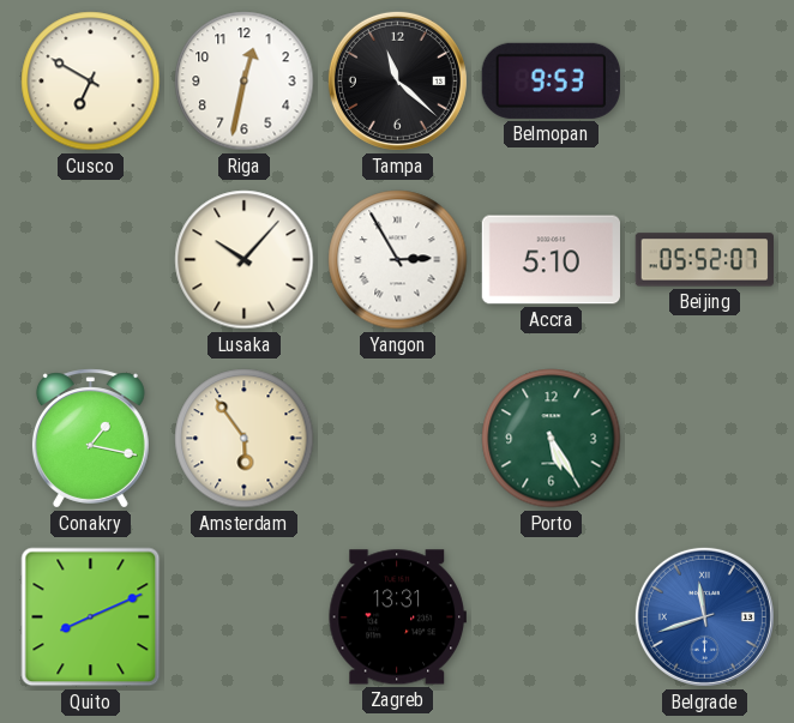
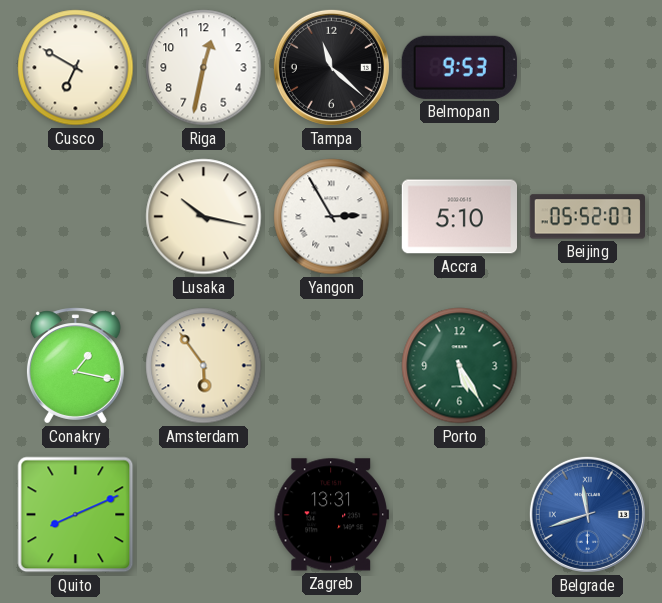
Lusaka: 10:07 -> 10:17 (204, 217)
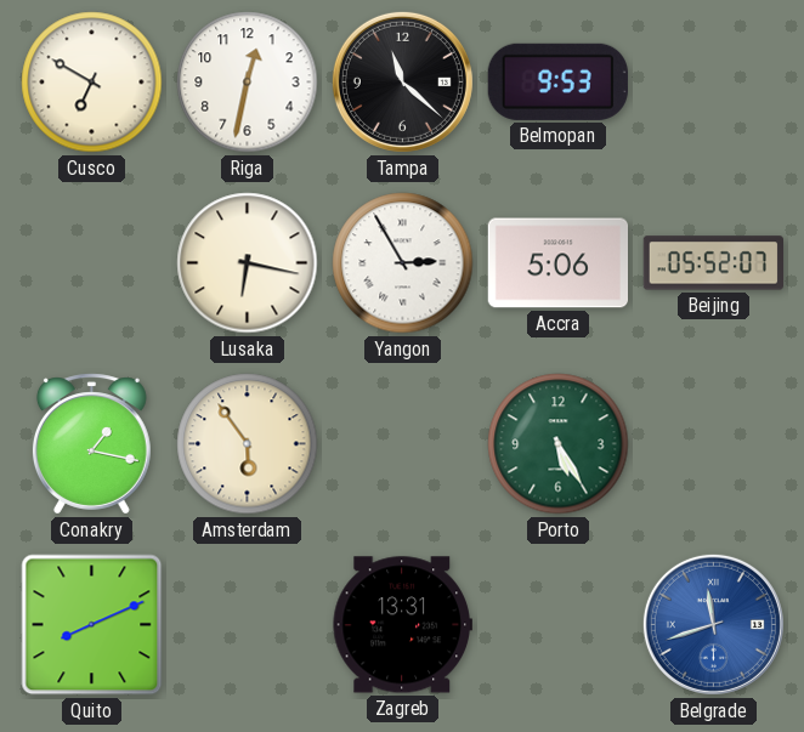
Lusaka: 10:17 -> 6:17 (248, 263)
Accra: 5:10 -> 5:06 (557, 263)
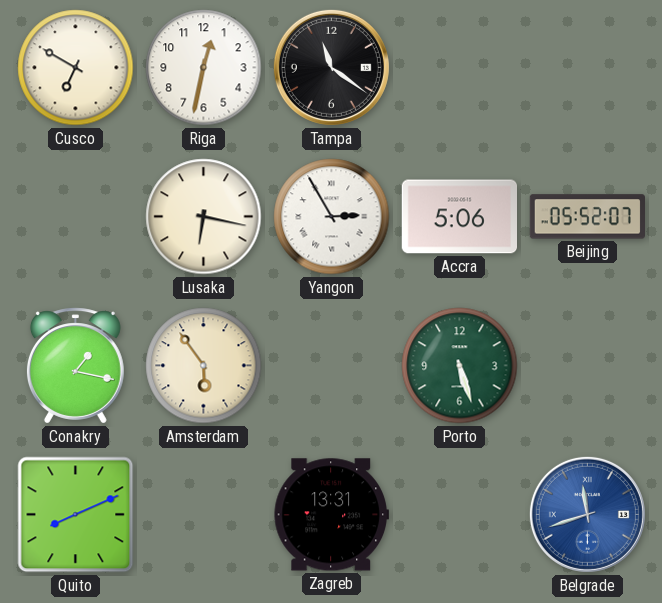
Tampa: 11:22 -> 11:21 (331, 67)
Belmopan: 9:53 -> none (557, 81)
Porto: 5:25 -> 5:27 (460, 366)
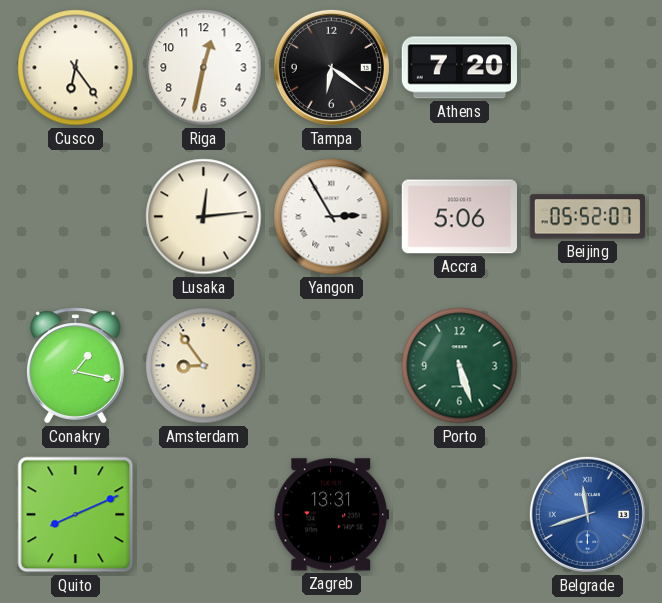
Cusco: 6:50 -> 6:24 (76, 68)
Tampa: 11:21 -> 6:21 (331, 67)
Athens: none -> 7:20 (459, 68)
Lusaka: 6:17 -> 12:14 (204, 217)
Amsterdam: 5:54 -> 8:54 (204, 366)
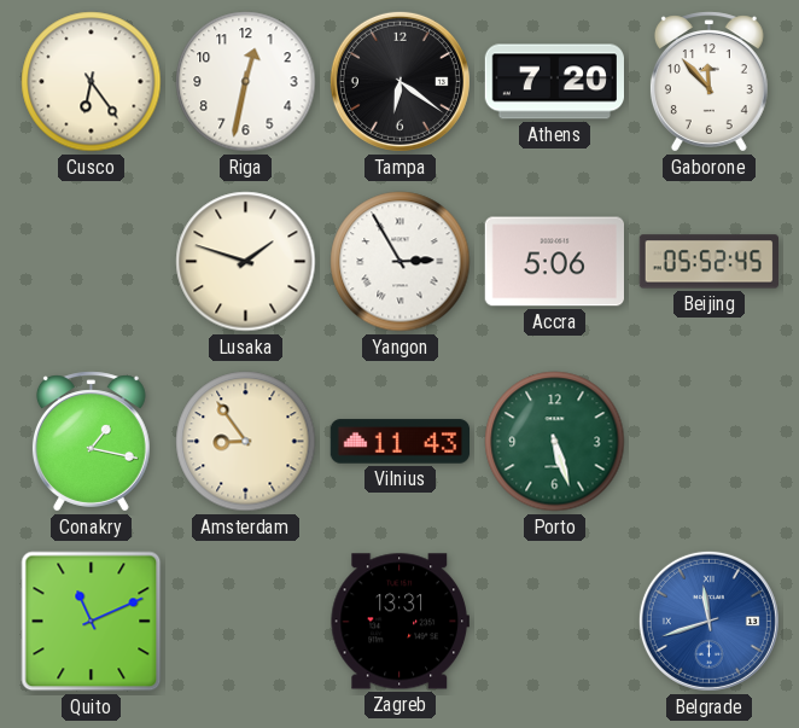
Gaborone: none -> 11:53 (708, 82)
Lusaka: 12:14 -> 1:48 (246, 262)
Beijing: 05:52:07 -> 05:52:45 (708, 262)
Vilnius: none -> 11:43 (401, 442)
Quito: 8:11 -> 11:11 (92, 622)
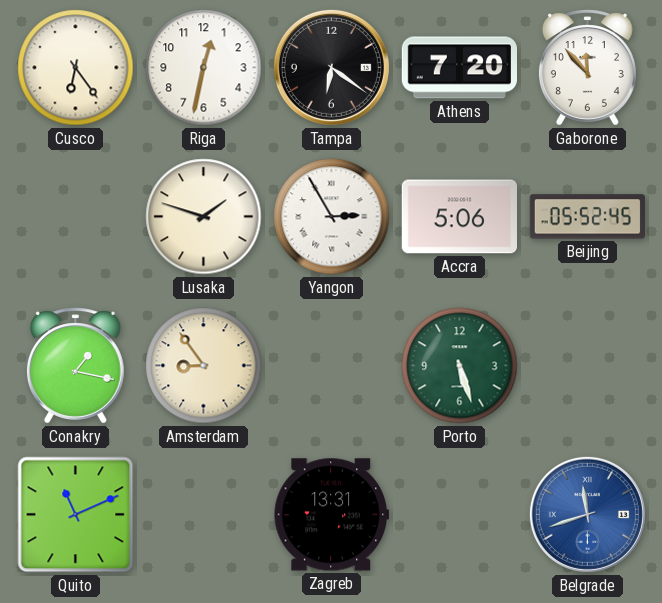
Vilnius: 11:43 -> none (401, 442)
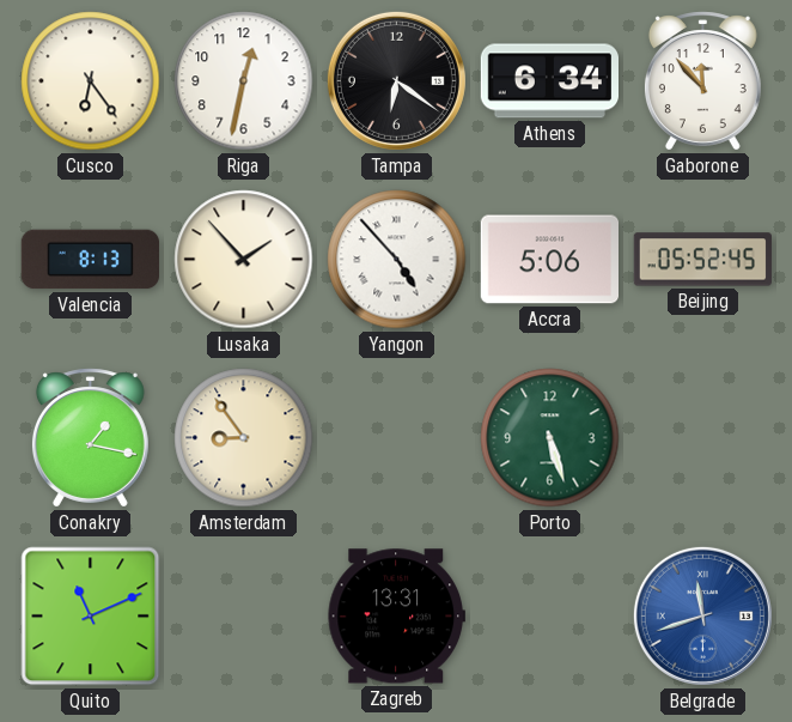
Athens: 7:20 -> 6:34 (549, 81)
Valencia: none -> 8:13 (90, 260)
Lusaka: 1:48 -> 1:53 (244, 260)
Yangon: 2:55 -> 4:53 (397, 260)
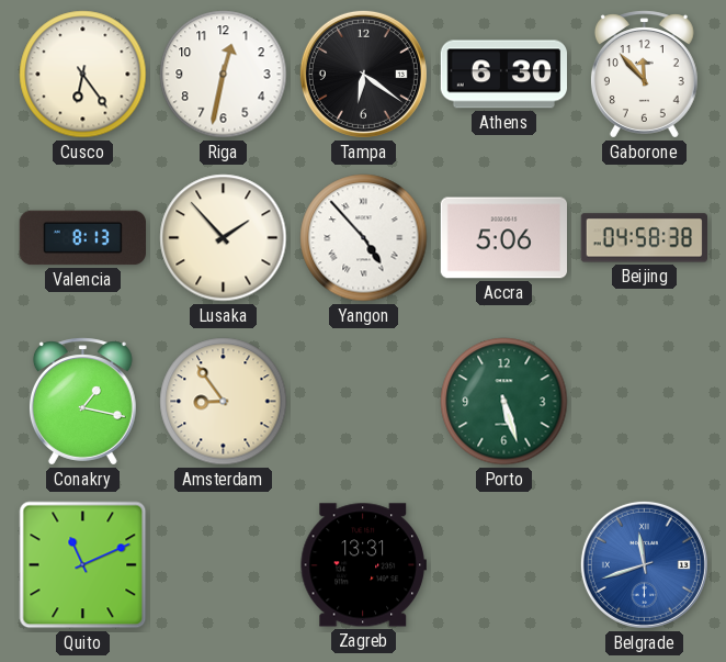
Athens: 6:34 -> 6:30 (503, 75)
Beijing: 05:52 -> 04:58 (644, 238)
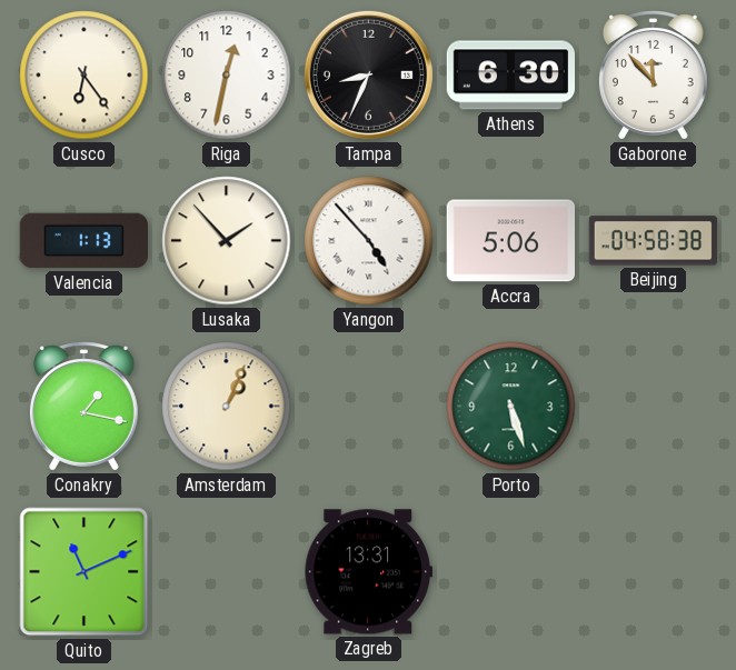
Tampa: 6:21 -> 8:34 (368, 74)
Valencia: 8:13 -> 1:13 (83, 241)
Amsterdam: 8:54 -> 1:04 (227, 407)
Belgrade: 11:42 -> none (644, 564)
